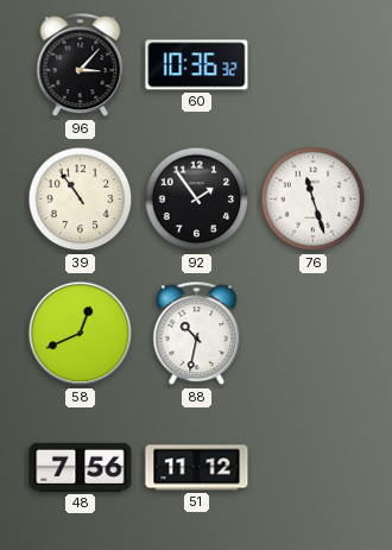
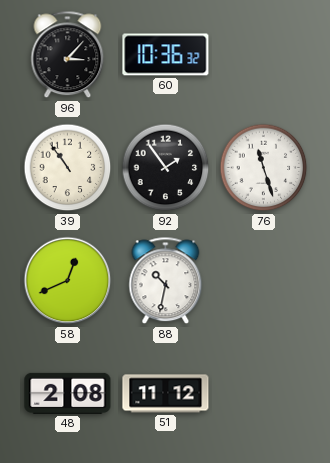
48: 7:56 -> 2:08 (68, 393)
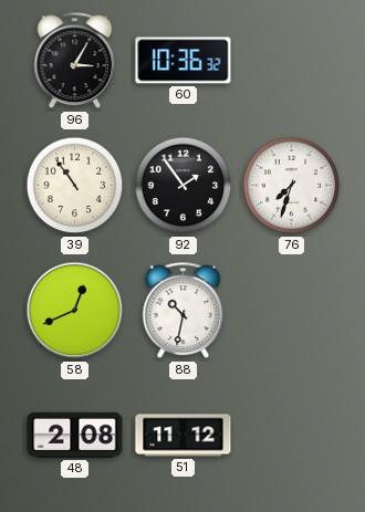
96: 3:07 -> 3:05 (75, 61)
76: 11:27 -> 7:33 (292, 186)
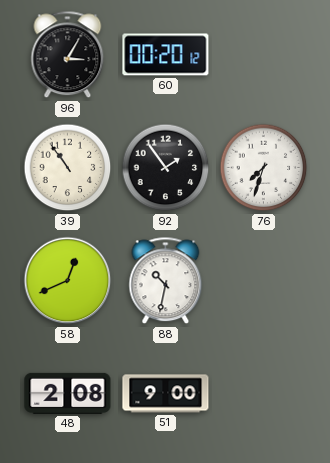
60: 10:36 -> 00:20 (166, 55)
51: 11:12 -> 9:00 (166, 394)
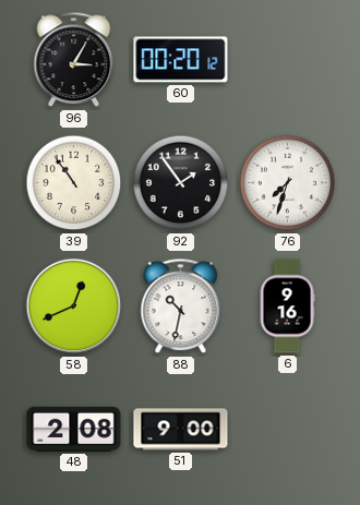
6: none -> 9:16 (287, 306)
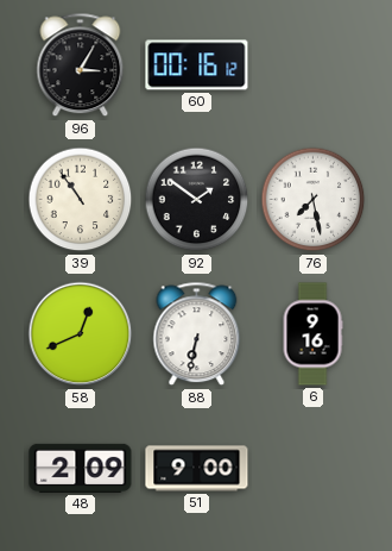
60: 00:20 -> 00:16 (197, 65)
92: 1:54 -> 1:51 (197, 200)
76: 7:33 -> 7:28 (314, 200)
88: 10:32 -> 6:32 (197, 334)
48: 2:08 -> 2:09 (81, 468)
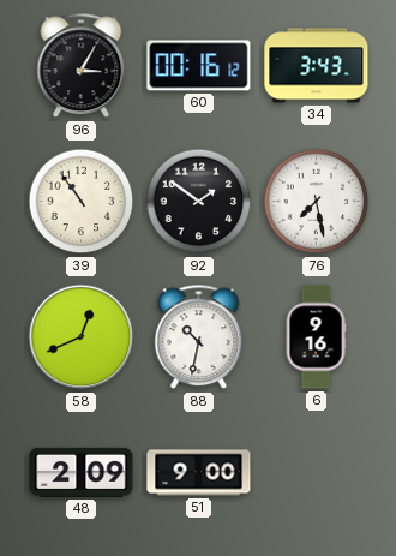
34: none -> 3:43 (317, 66)
88: 6:32 -> 10:32 (199, 337)
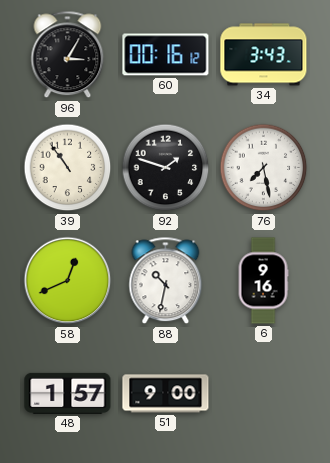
92: 1:51 -> 1:48 (166, 168)
48: 2:09 -> 1:57 (68, 393)
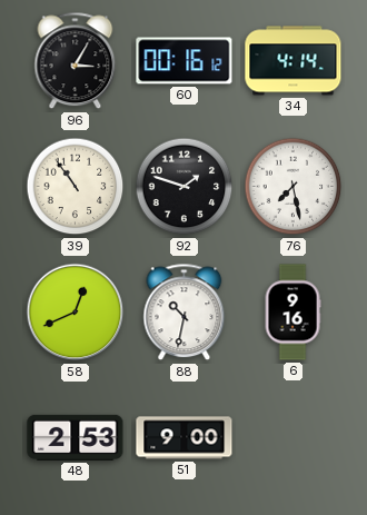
34: 3:43 -> 4:14 (294, 61)
48: 1:57 -> 2:53 (76, 437)
